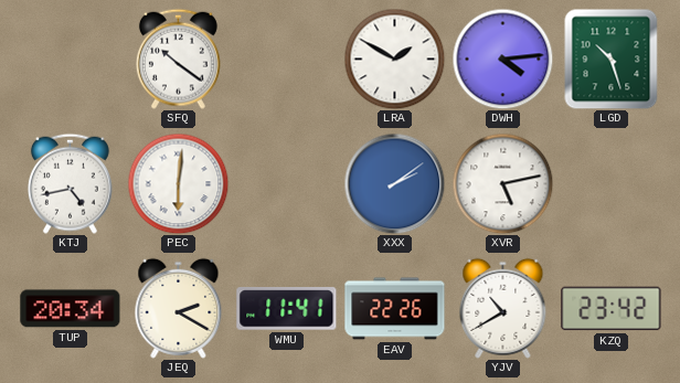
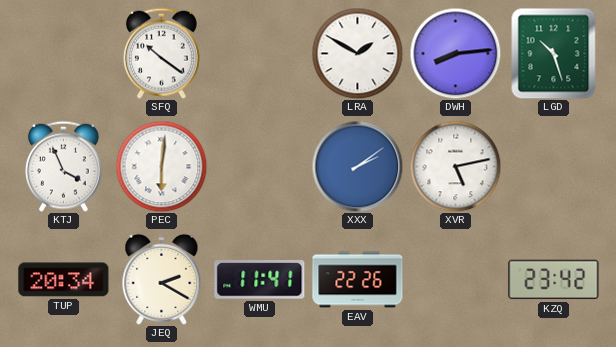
DWH: 4:14 -> 8:14 (455, 53)
KTJ: 4:43 -> 3:56 (63, 166)
YJV: 10:40 -> none (503, 308)
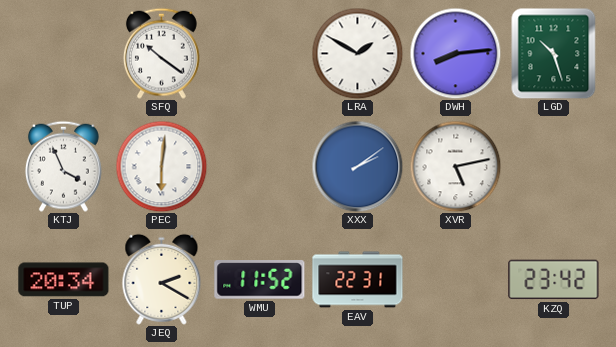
WMU: 11:41 -> 11:52 (260, 280)
EAV: 22:26 -> 22:31 (358, 280)
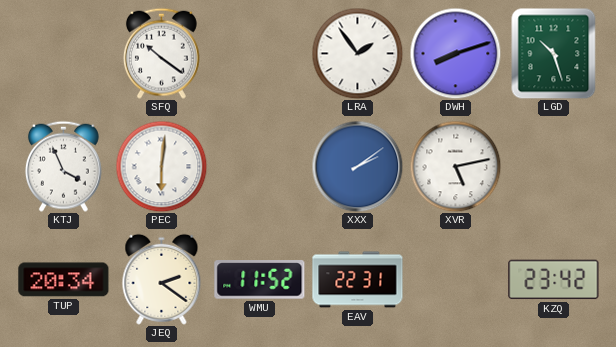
LRA: 1:50 -> 1:54 (357, 53)
DWH: 8:14 -> 8:12 (455, 53)
JEQ: 2:20 -> 2:21 (162, 279)
